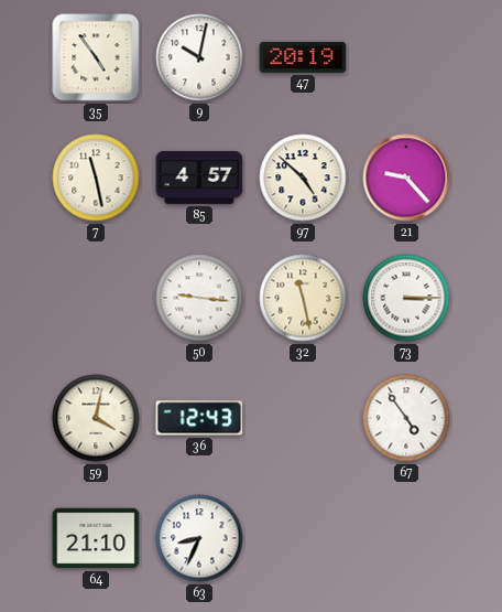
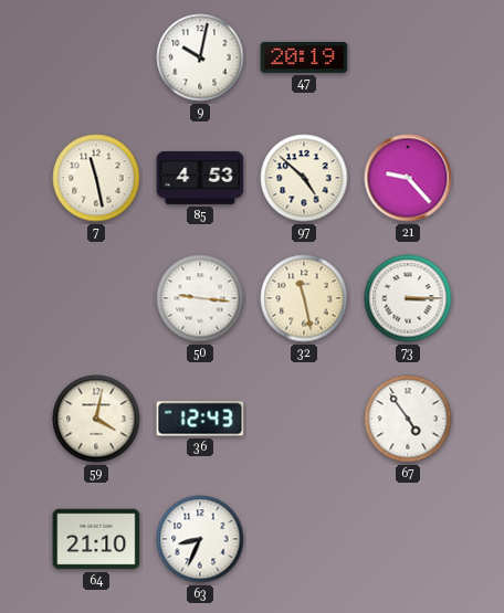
35: 4:54 -> none (96, 57)
85: 4:57 -> 4:53 (200, 178)
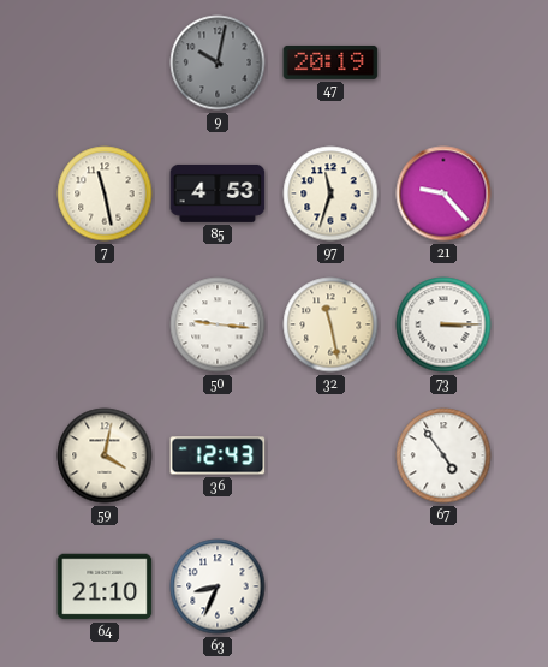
9 dial: white -> grey (218, 62)
97: 4:52 -> 11:33 (330, 193)
